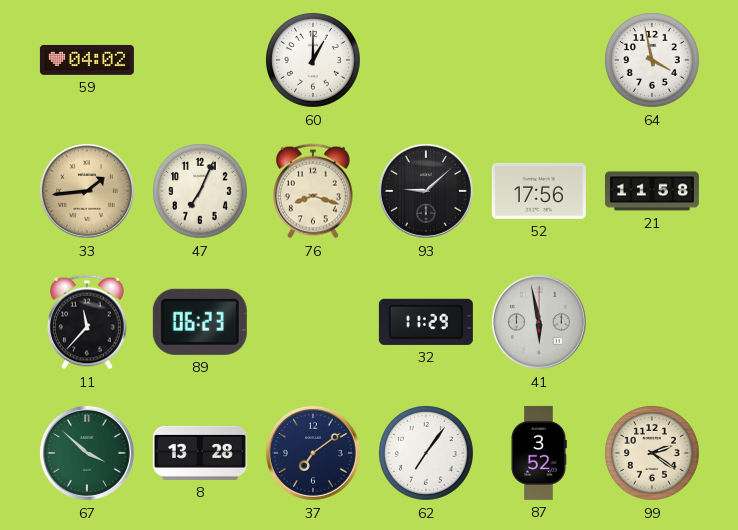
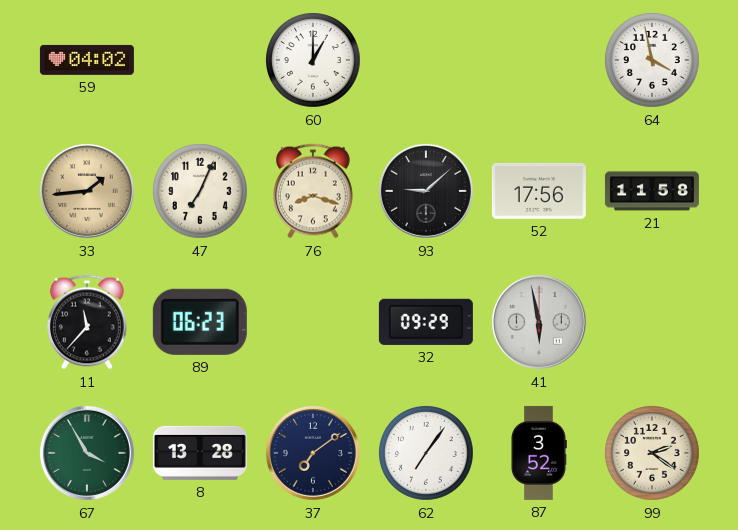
32: 11:29 -> 09:29 (426, 322)
67: 3:52 -> 3:55 (87, 453)
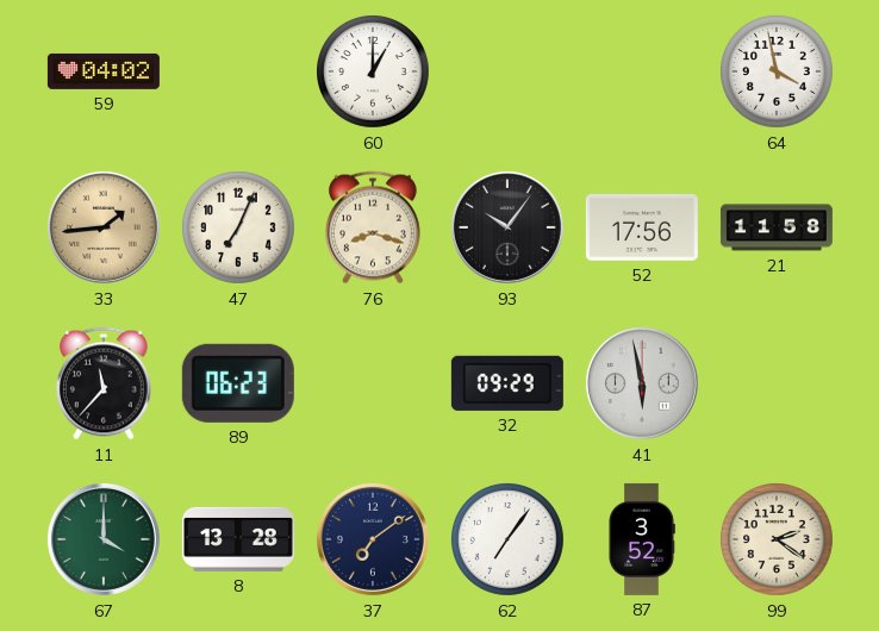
93: 9:08 -> 10:06 (507, 227)
67: 3:55 -> 4:00 (104, 539)
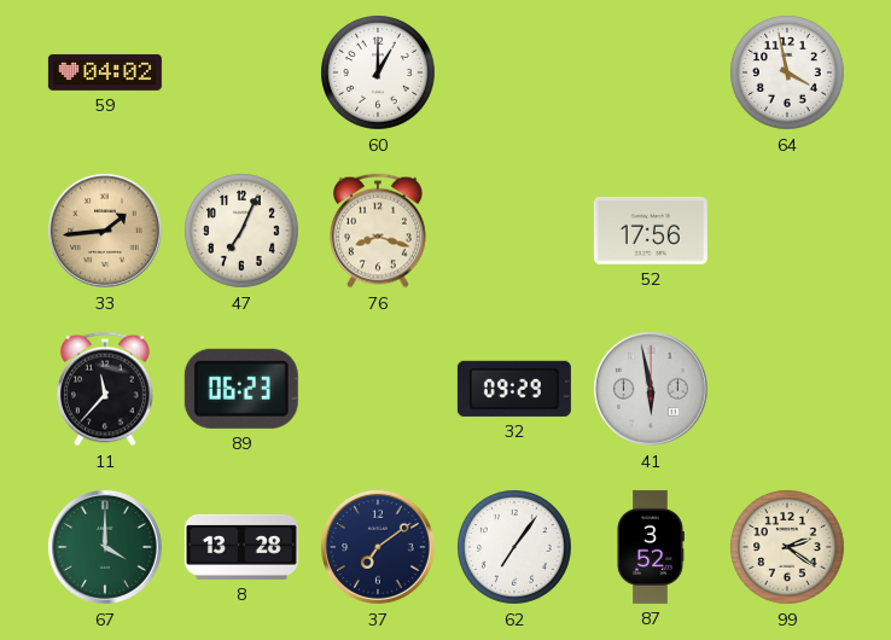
93: 10:06 -> none (507, 227)
21: 11:58 -> none (777, 227)
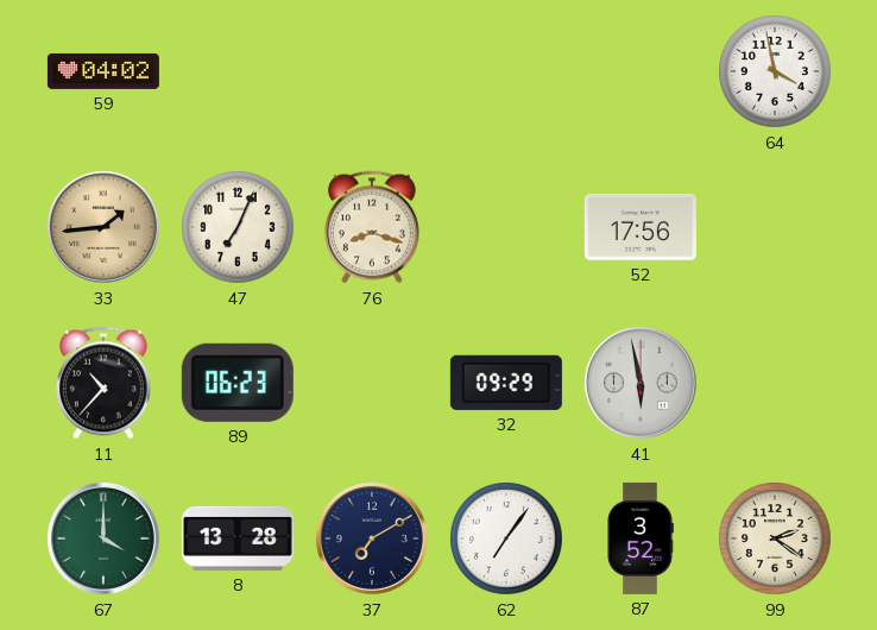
60: 1:00 -> none (379, 74)
11: 11:37 -> 10:37 (105, 383)
37: 7:09 -> 7:10 (372, 538)
